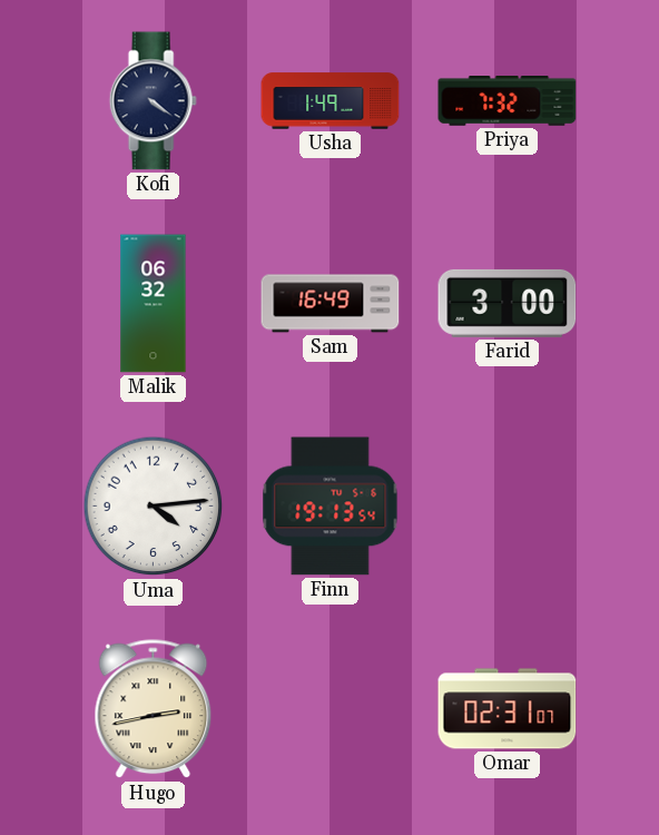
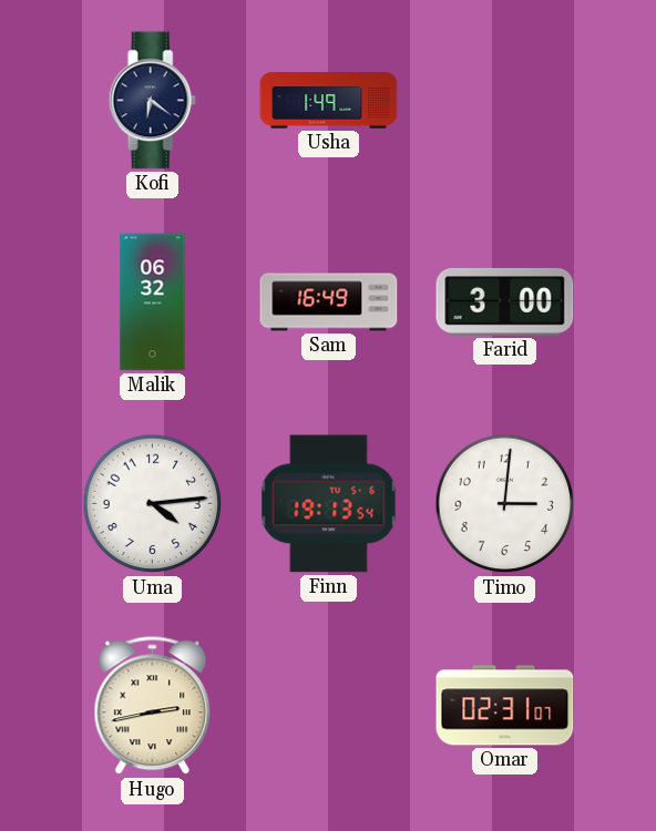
Kofi: 4:21 -> 6:21 (152, 101)
Priya: 7:32 -> none (508, 101)
Timo: none -> 3:01 (505, 504)
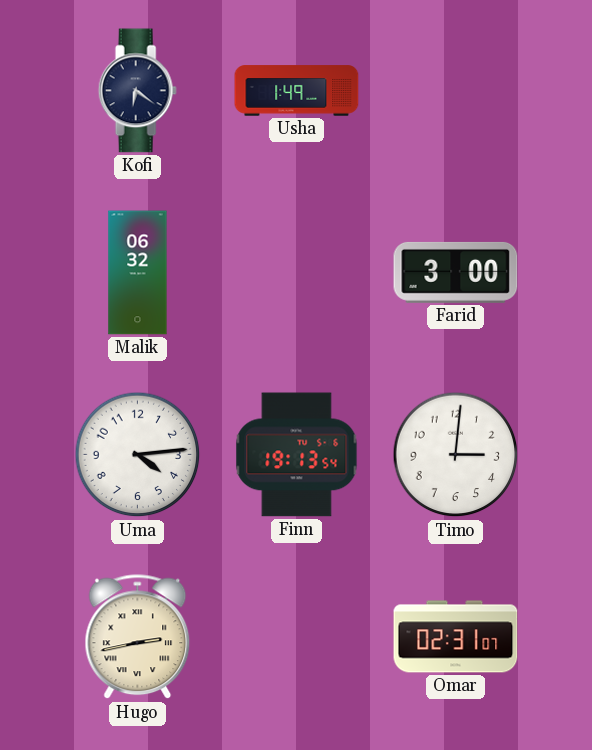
Sam: 16:49 -> none (329, 302)
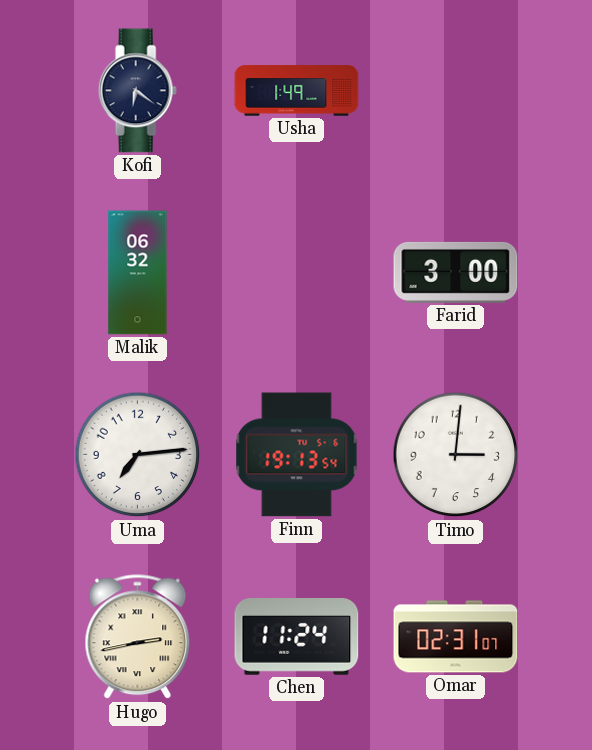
Uma: 4:14 -> 7:14 (138, 455)
Chen: none -> 11:24 (297, 637)
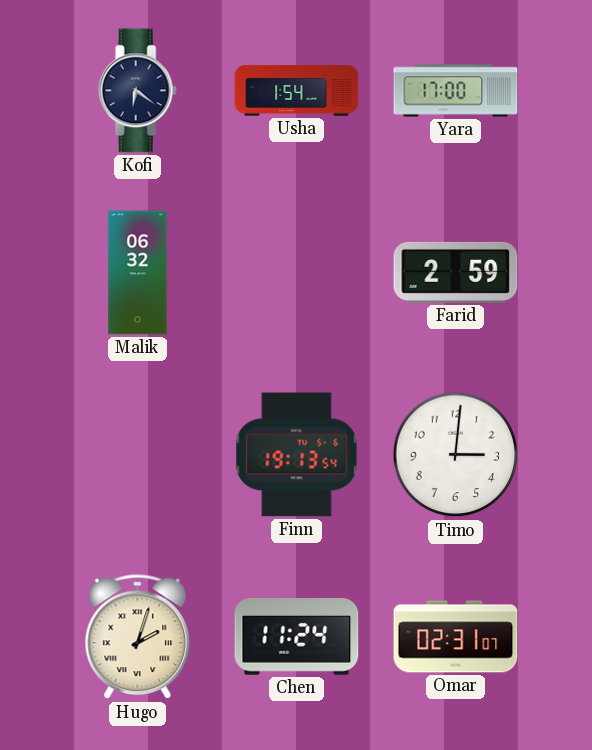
Usha: 1:49 -> 1:54 (297, 91)
Yara: none -> 17:00 (456, 91)
Farid: 3:00 -> 2:59 (456, 272)
Uma: 7:14 -> none (138, 455)
Hugo: 2:43 -> 2:03 (138, 637)
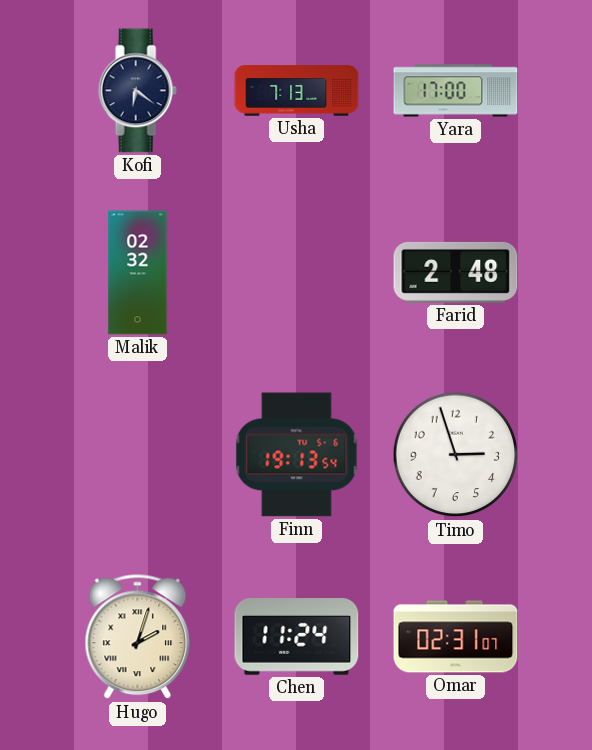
Usha: 1:54 -> 7:13 (297, 91)
Malik: 06:32 -> 02:32 (138, 273)
Farid: 2:59 -> 2:48 (456, 272)
Timo: 3:01 -> 2:57 (456, 455)
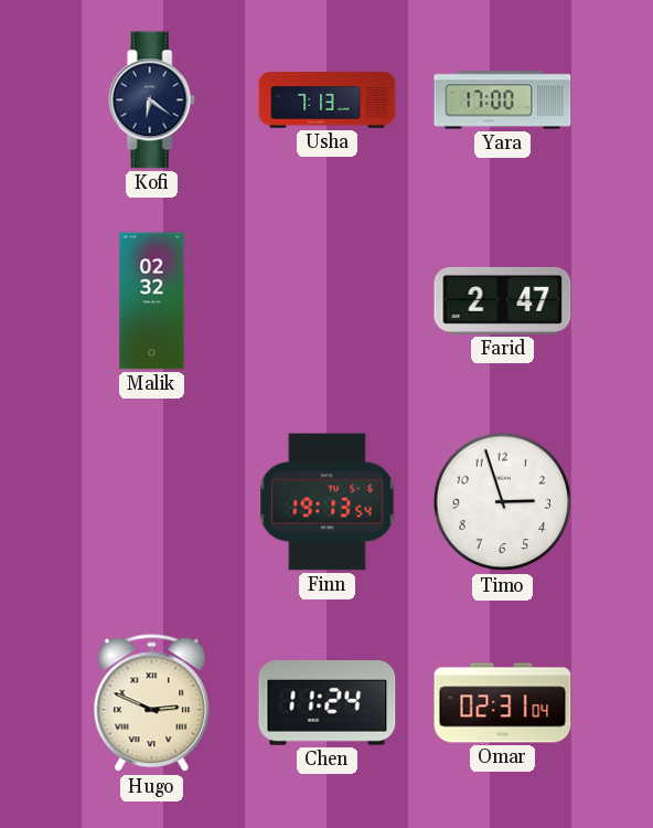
Farid: 2:48 -> 2:47 (503, 300)
Hugo: 2:03 -> 2:49 (152, 703)
Omar: 02:31:07 -> 02:31:04 (503, 703)
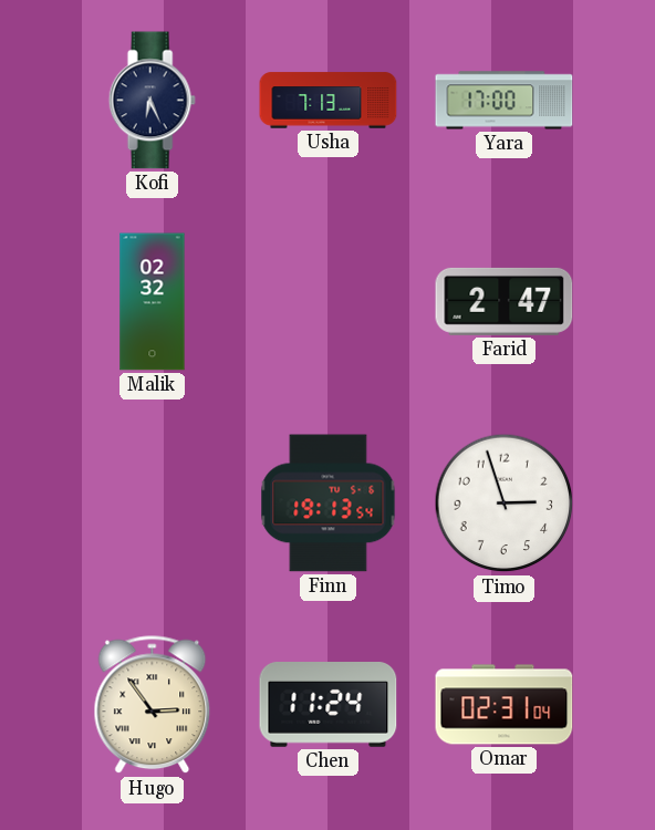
Kofi: 6:21 -> 6:26 (152, 101)
Hugo: 2:49 -> 2:54 (153, 705)
